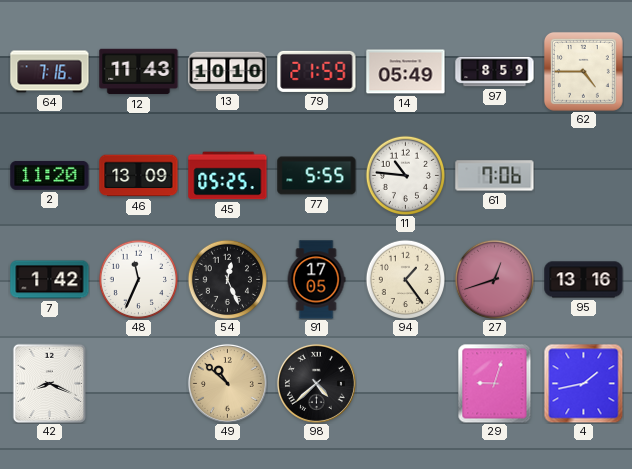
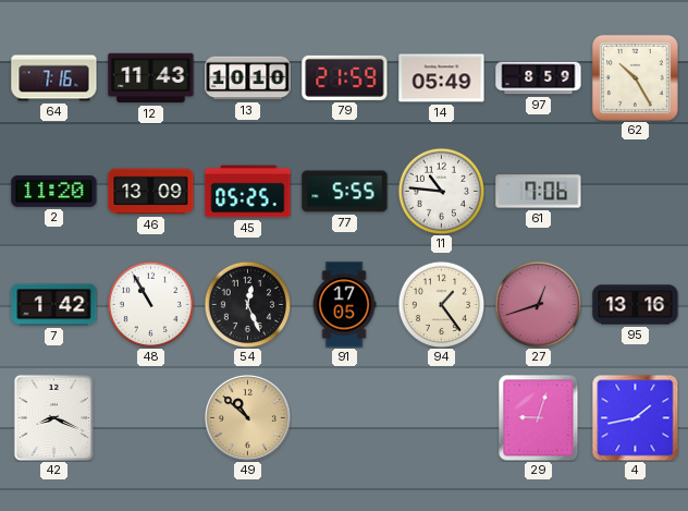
62: 4:45 -> 10:25 (635, 77)
48: 11:34 -> 10:55 (150, 304)
98: 4:38 -> none (316, 383)
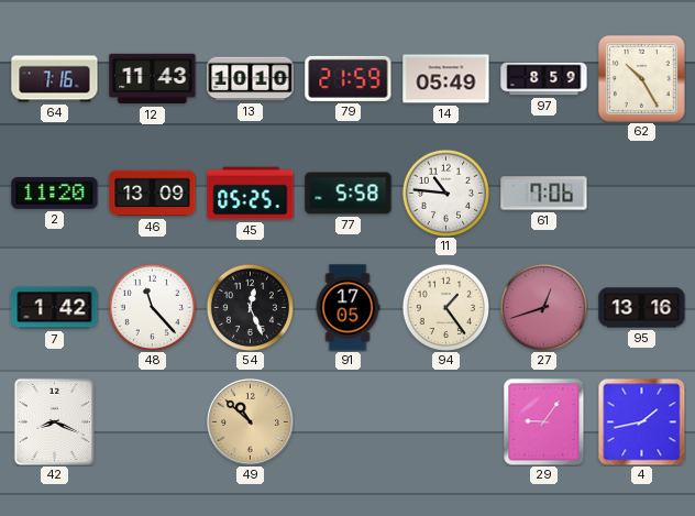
77: 5:55 -> 5:58 (349, 194)
48: 10:55 -> 11:23 (152, 307)
29: 9:03 -> 9:06 (544, 421)
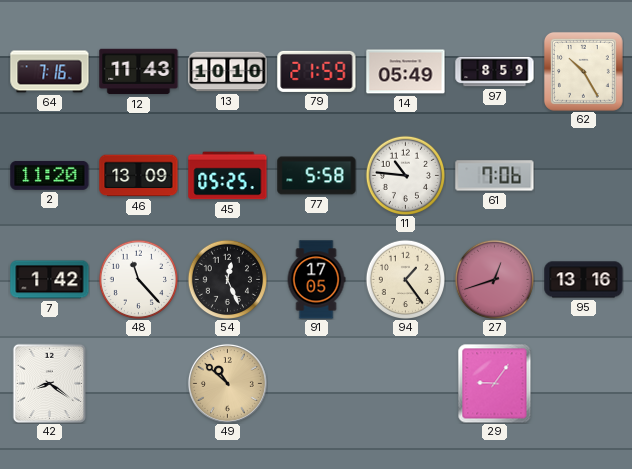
42: 8:19 -> 8:21 (49, 383)
4: 1:43 -> none (641, 421)
